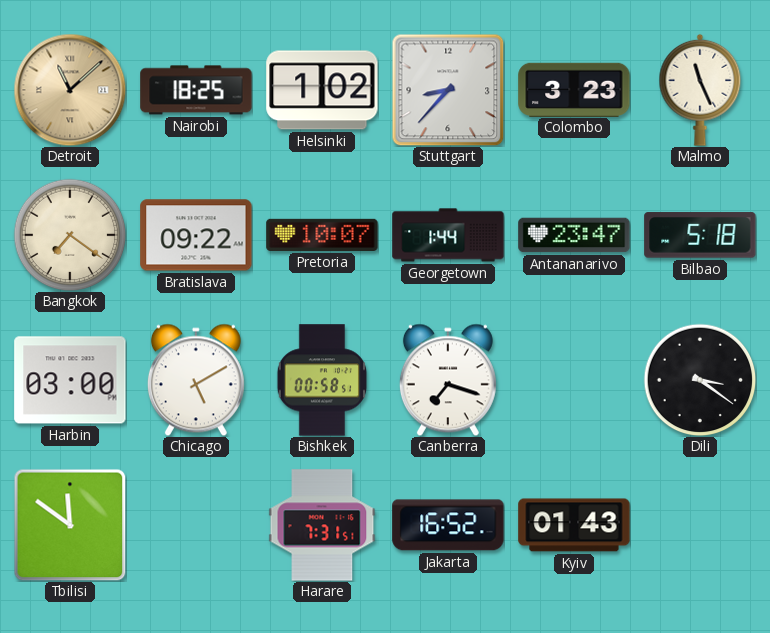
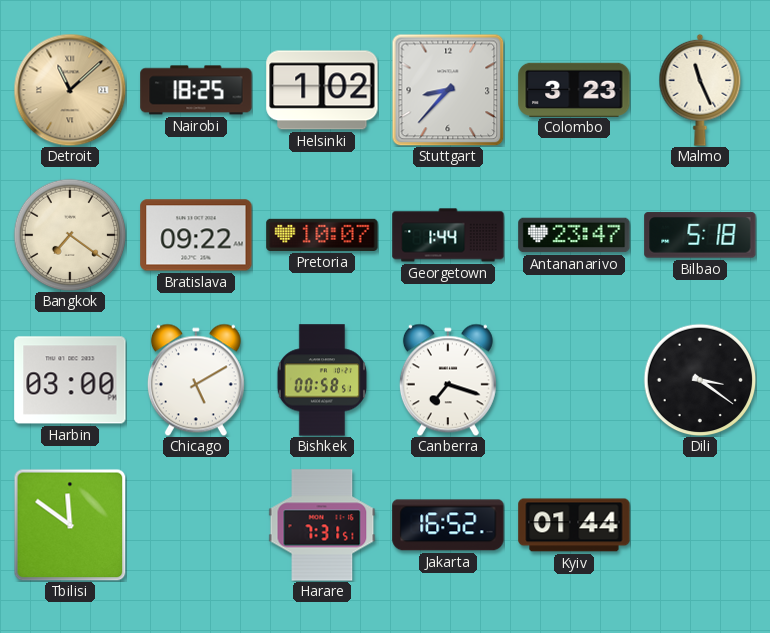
Kyiv: 01:43 -> 01:44 (574, 525)
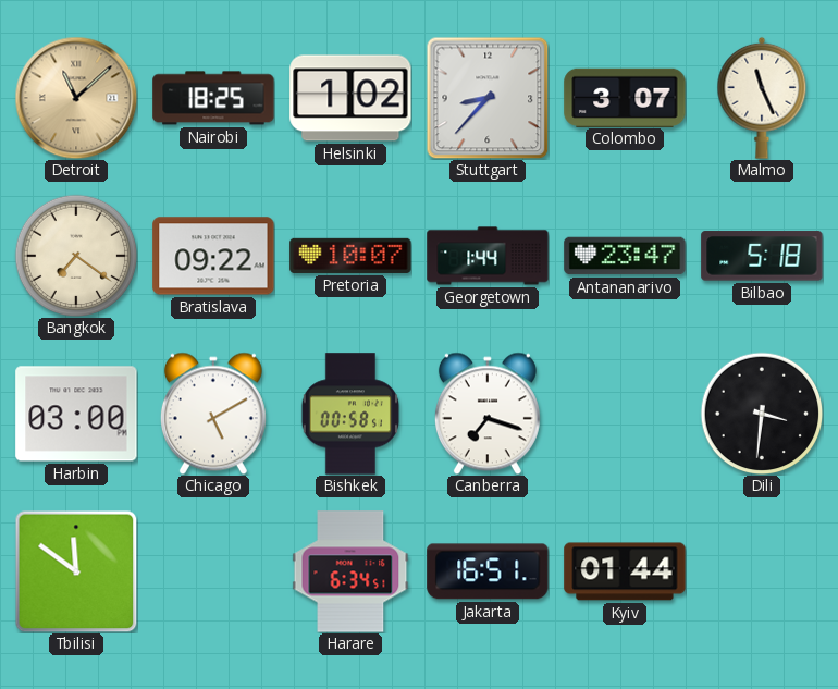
Colombo: 3:23 -> 3:07 (625, 97)
Dili: 3:21 -> 3:31 (762, 414)
Harare: 7:31 -> 6:34 (350, 571)
Jakarta: 16:52 -> 16:51 (488, 571)
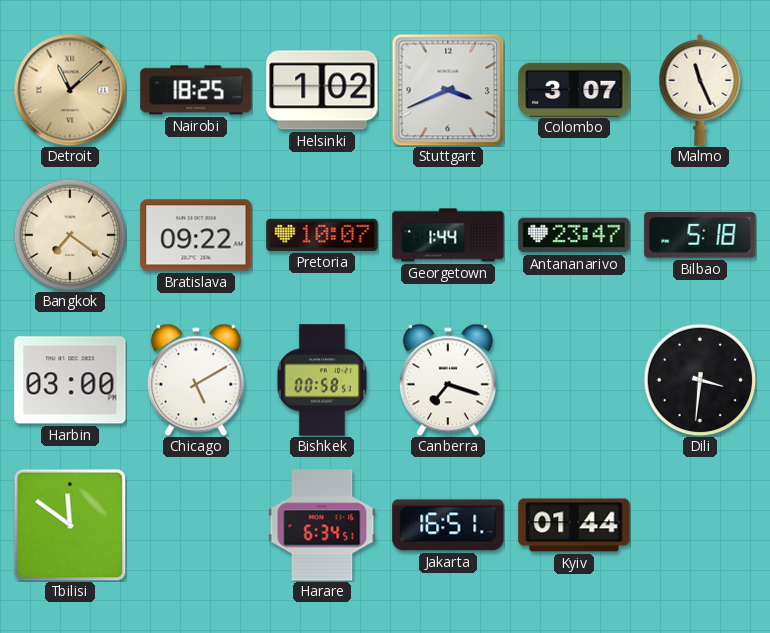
Stuttgart: 8:37 -> 3:41 (448, 90)
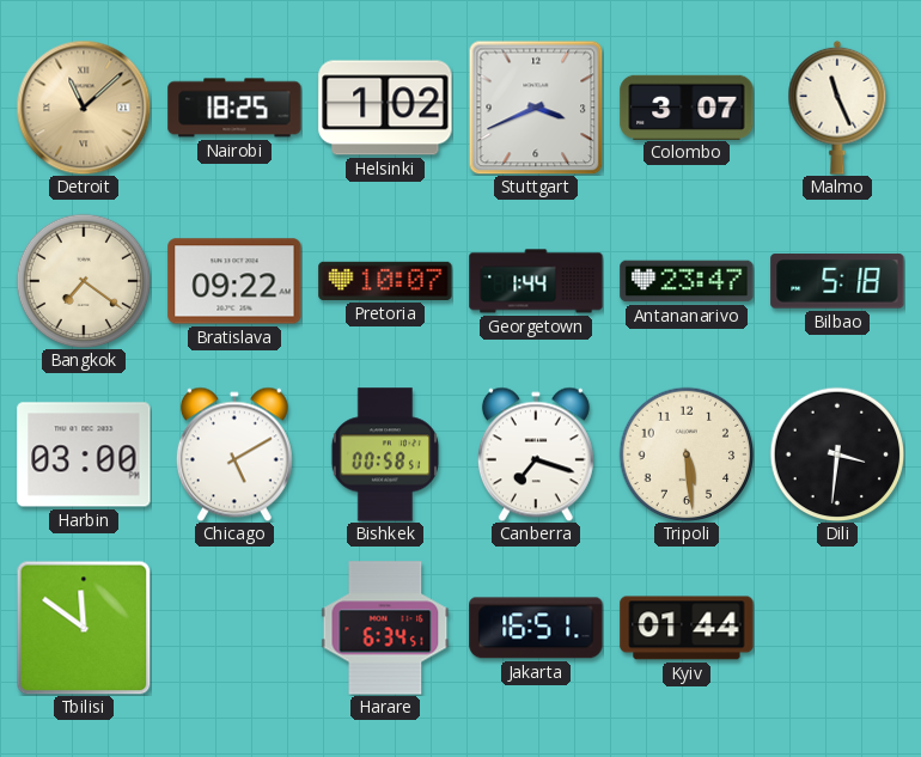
Tripoli: none -> 5:29 (687, 454)
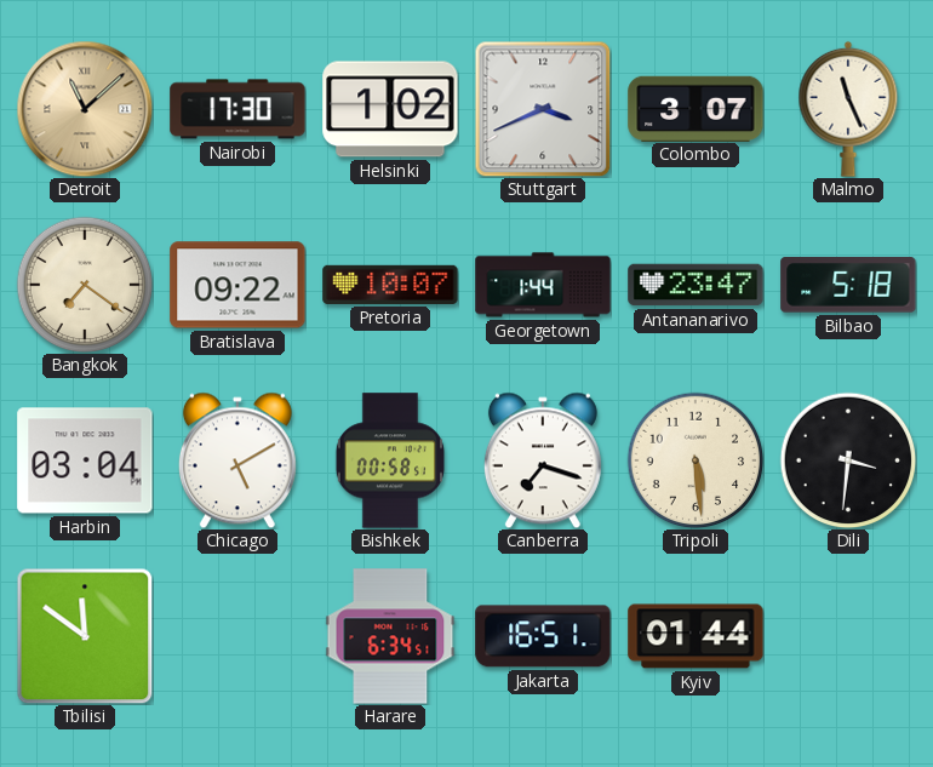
Nairobi: 18:25 -> 17:30 (237, 109)
Harbin: 03:00 -> 03:04 (85, 460)
